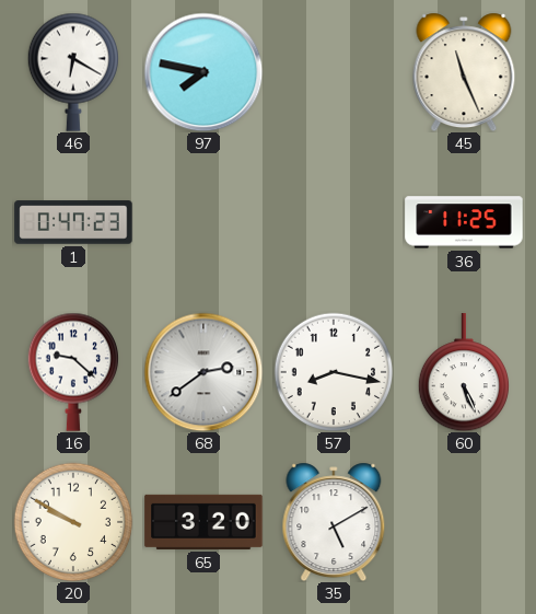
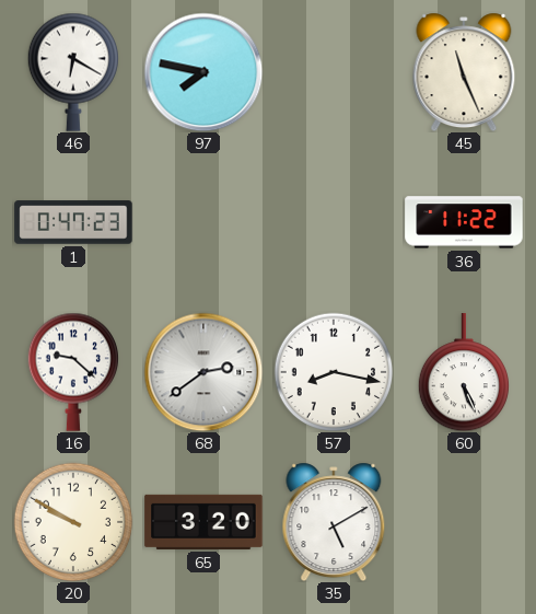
36: 11:25 -> 11:22 (464, 222)
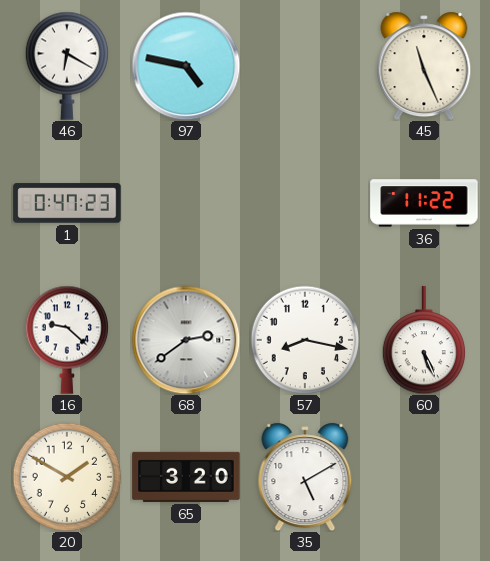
97: 7:47 -> 4:47 (186, 66)
20: 9:50 -> 1:50 (67, 477)
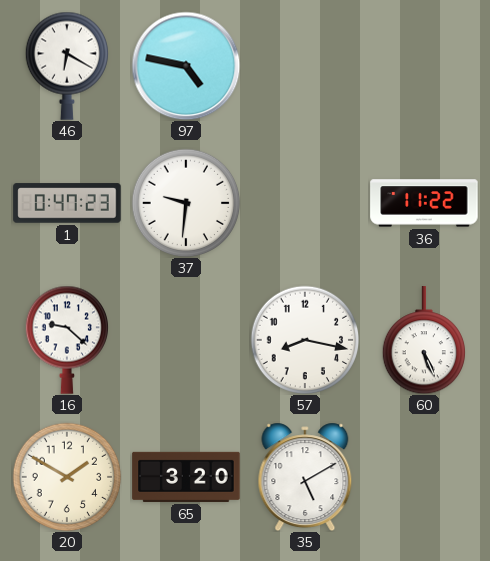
45: 11:26 -> none (424, 66)
37: none -> 9:31 (186, 203)
68: 2:39 -> none (186, 340)
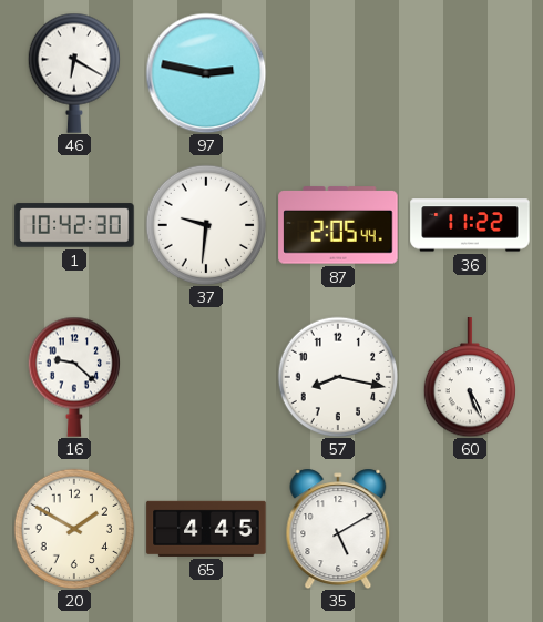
97: 4:47 -> 2:47 (206, 73)
1: 0:47 -> 10:42 (74, 225)
87: none -> 2:05 (338, 225)
65: 3:20 -> 4:45 (206, 529)
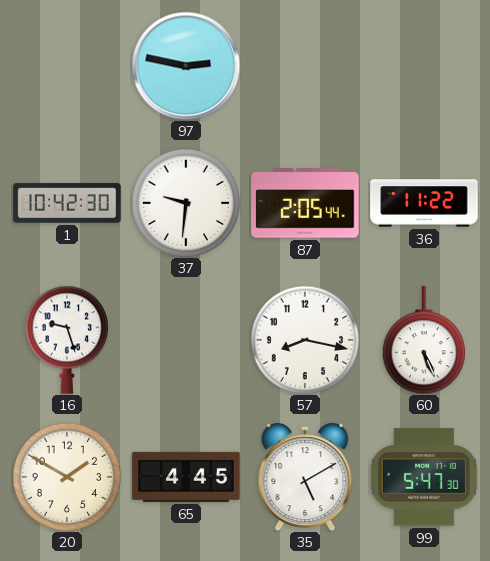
46: 6:20 -> none (73, 73)
16: 9:22 -> 9:27 (66, 340)
99: none -> 5:47 (424, 477)
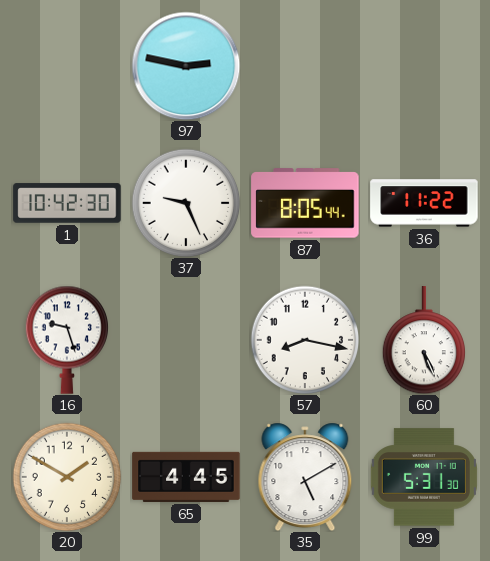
37: 9:31 -> 9:26 (186, 203)
87: 2:05 -> 8:05 (305, 203)
99: 5:47 -> 5:31 (424, 477)
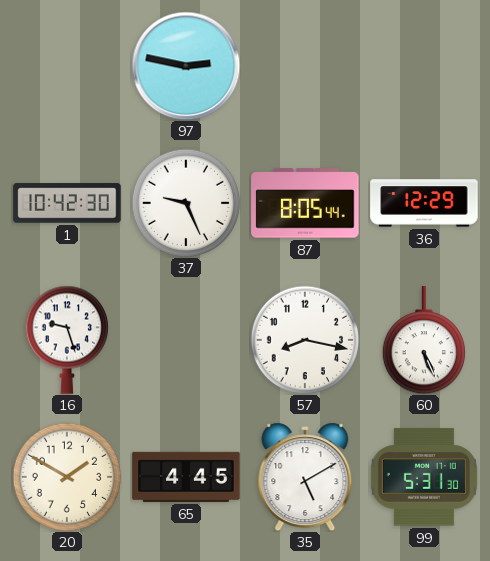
36: 11:22 -> 12:29 (424, 203)
